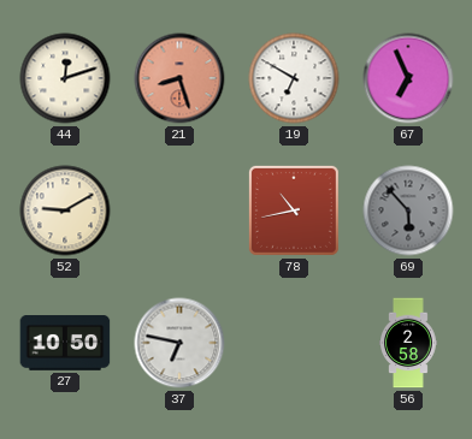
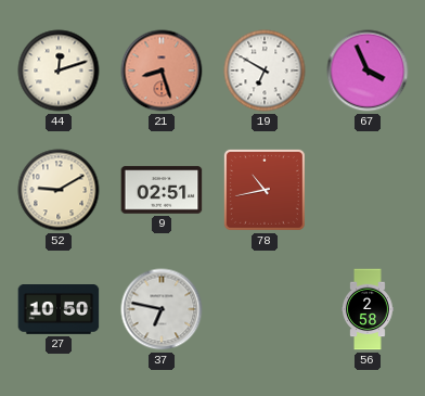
67: 6:56 -> 3:56 (368, 71)
9: none -> 02:51 (162, 190)
69: 5:53 -> none (408, 210)
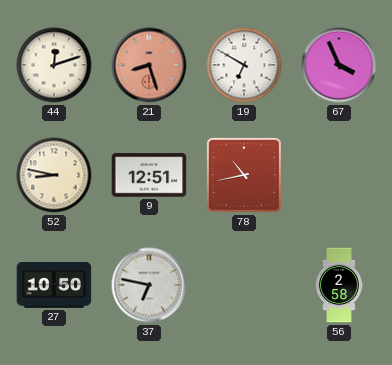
52: 9:10 -> 8:47 (54, 175)
9: 02:51 -> 12:51 (149, 175)
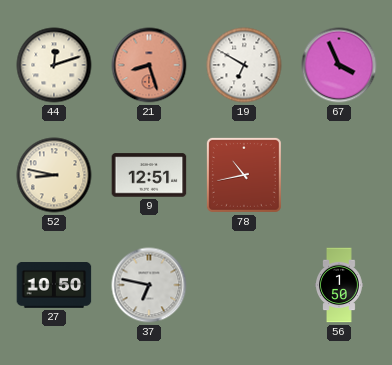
56: 2:58 -> 1:50 (339, 285)
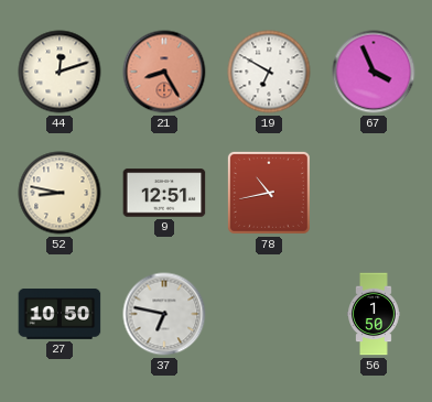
21: 8:27 -> 8:25 (164, 72)
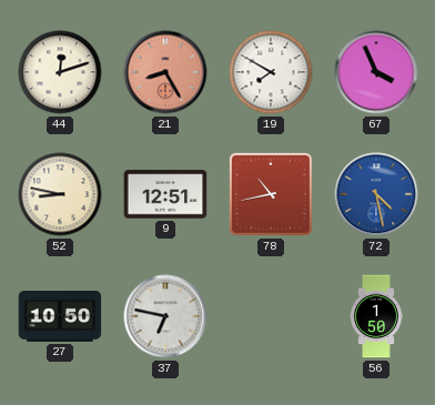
19: 6:50 -> 7:50 (271, 72)
72: none -> 4:28 (376, 194)
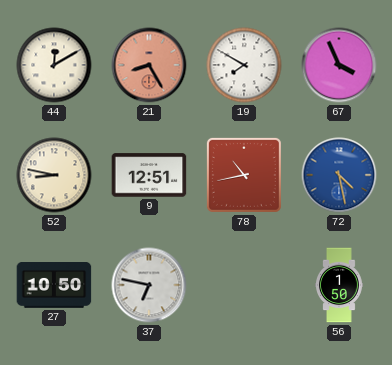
44: 12:12 -> 12:10 (54, 65)
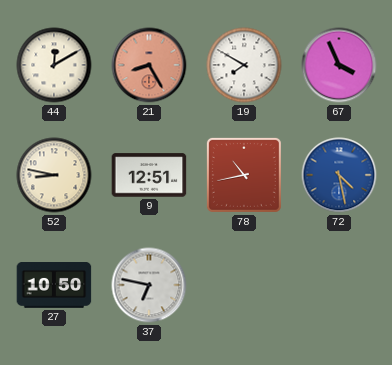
56: 1:50 -> none (339, 285)
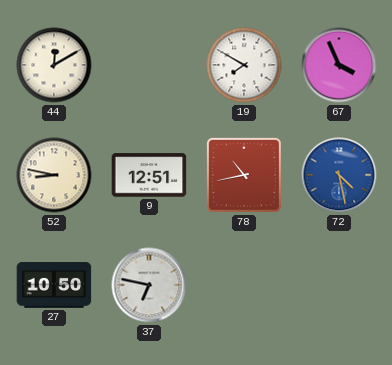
21: 8:25 -> none (149, 65)
